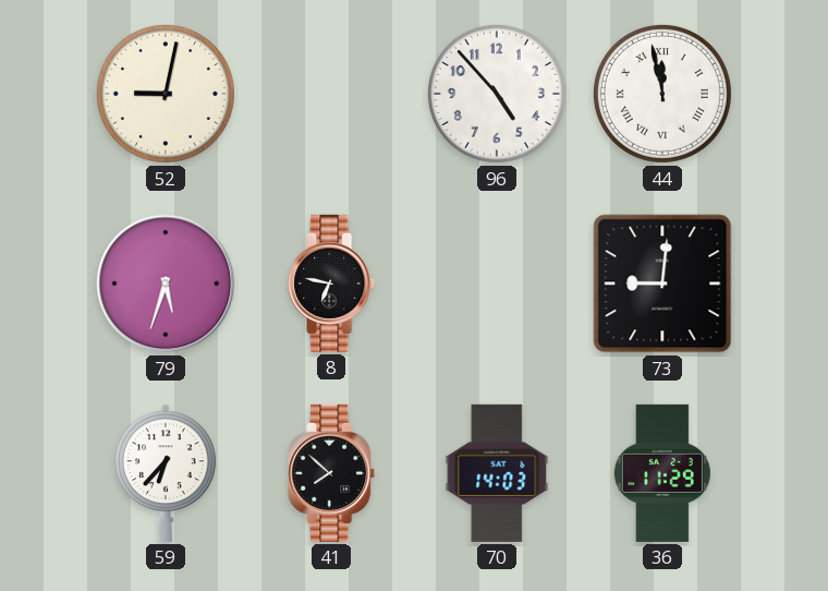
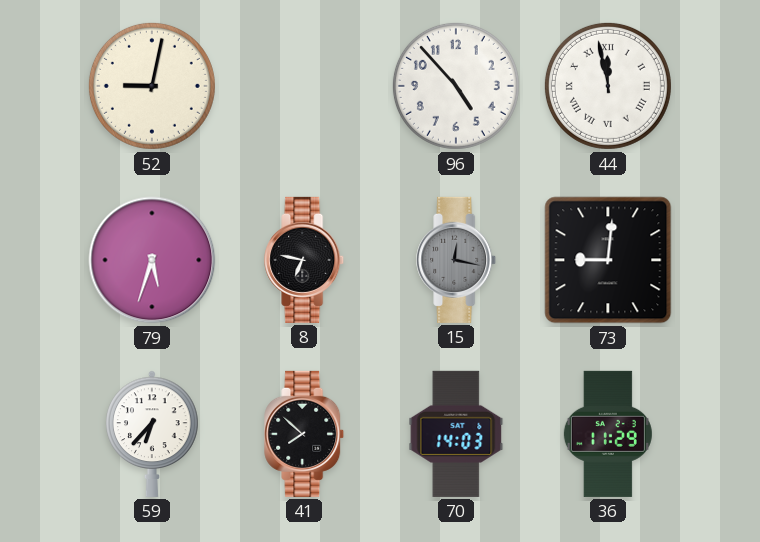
15: none -> 12:17 (457, 260)
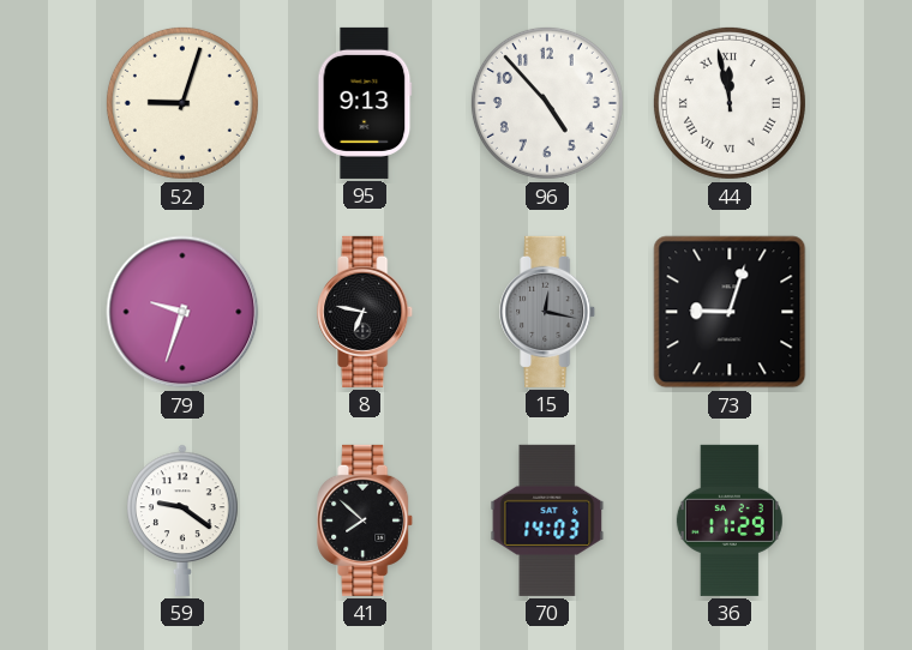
52: 9:02 -> 9:03 (182, 103)
95: none -> 9:13 (365, 103)
79: 5:33 -> 9:33 (182, 312)
73: 9:01 -> 9:03 (730, 312)
59: 6:37 -> 9:21 (182, 520)
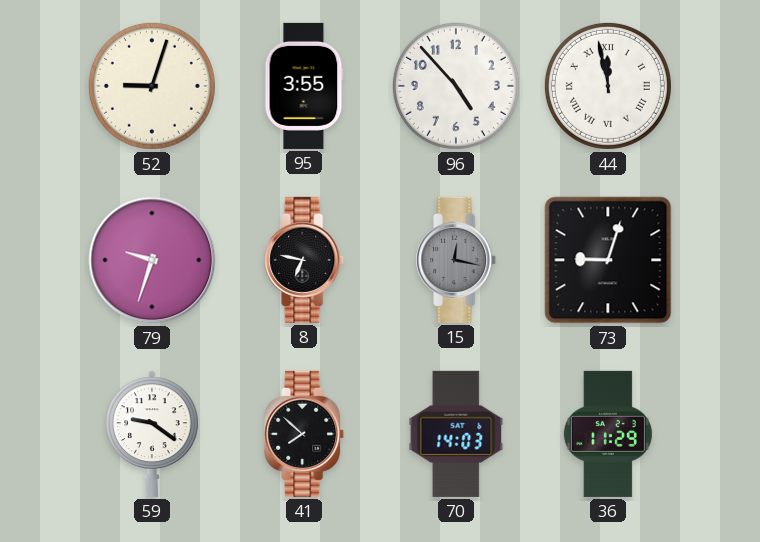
95: 9:13 -> 3:55 (304, 86)
